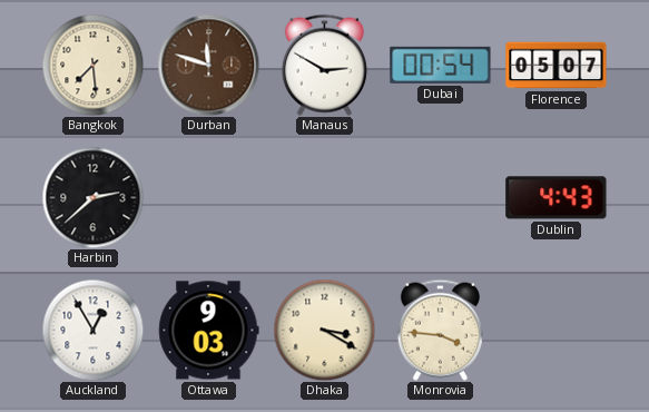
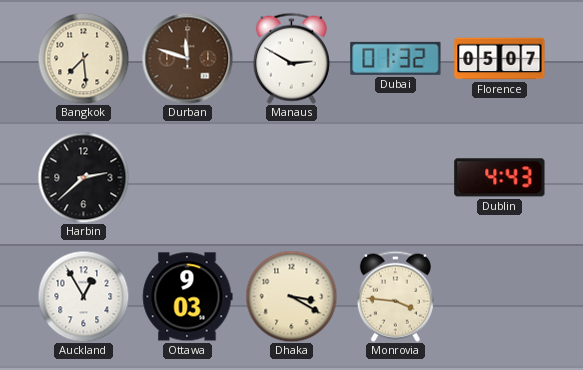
Dubai: 00:54 -> 01:32 (396, 58)
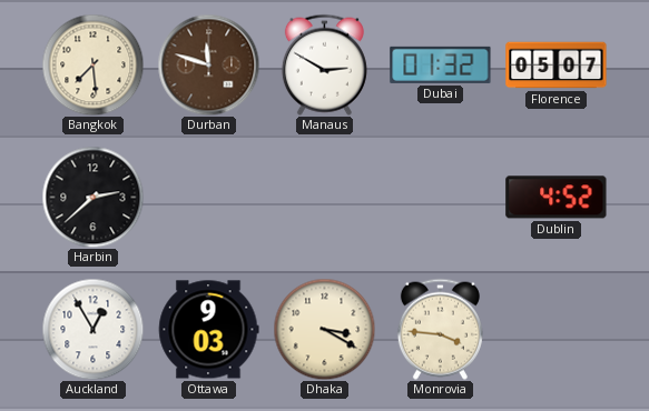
Dublin: 4:43 -> 4:52 (557, 198)
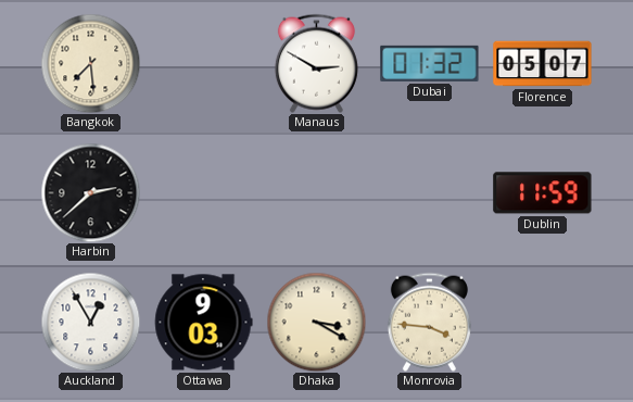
Durban: 11:48 -> none (208, 64)
Dublin: 4:52 -> 11:59 (543, 193)
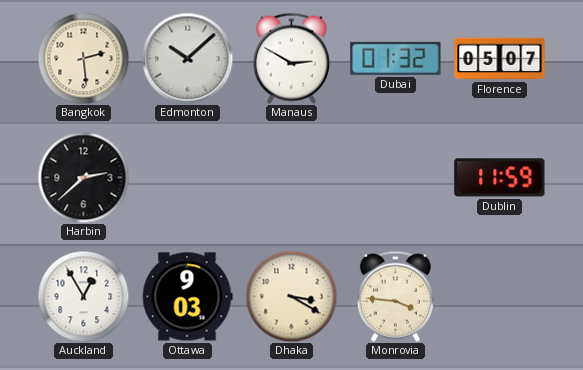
Bangkok: 7:29 -> 2:29 (83, 58)
Edmonton: none -> 10:08 (187, 58)
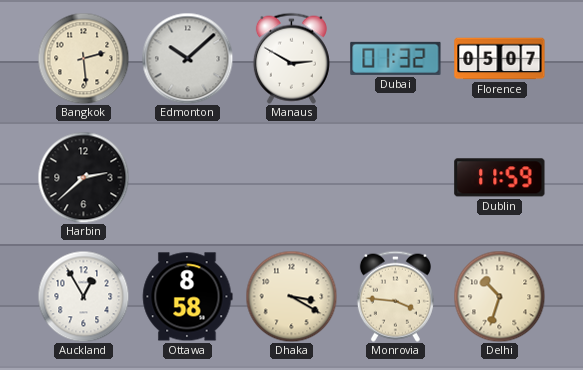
Ottawa: 9:03 -> 8:58 (187, 297)
Delhi: none -> 10:33 (499, 296)
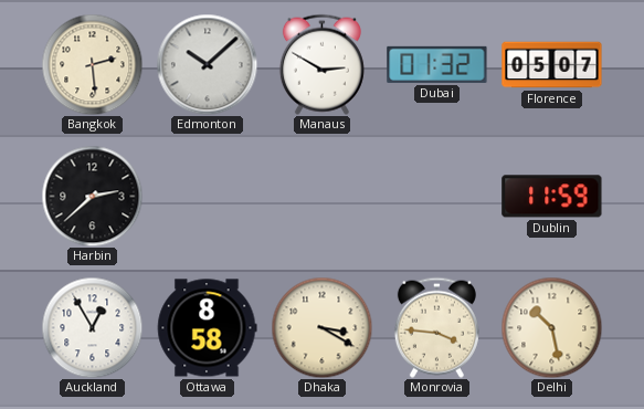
Delhi: 10:33 -> 10:28 (551, 327)
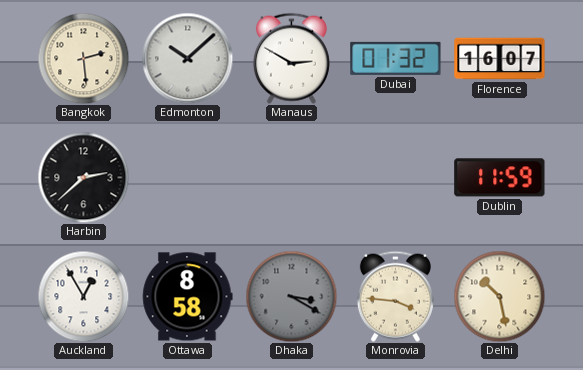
Florence: 05:07 -> 16:07 (500, 59)
Dhaka dial: cream -> grey (291, 296)
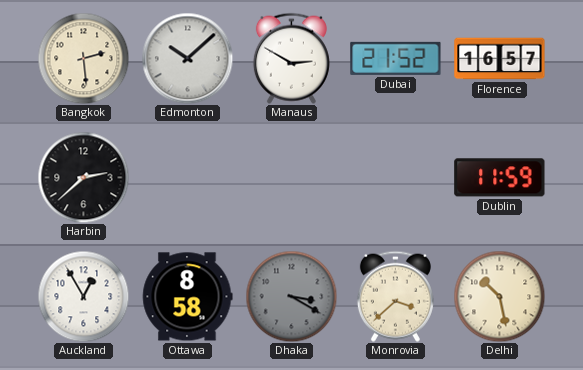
Dubai: 01:32 -> 21:52 (396, 58)
Florence: 16:07 -> 16:57 (500, 59)
Monrovia: 3:46 -> 3:38 (395, 296)
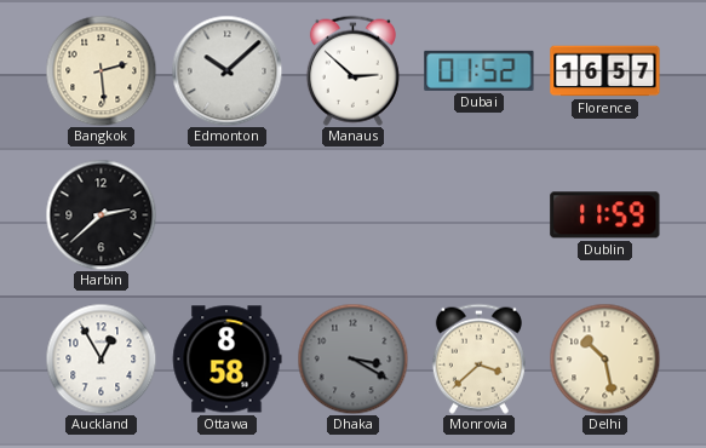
Manaus: 2:50 -> 2:52 (352, 70)
Dubai: 21:52 -> 01:52 (480, 70)
